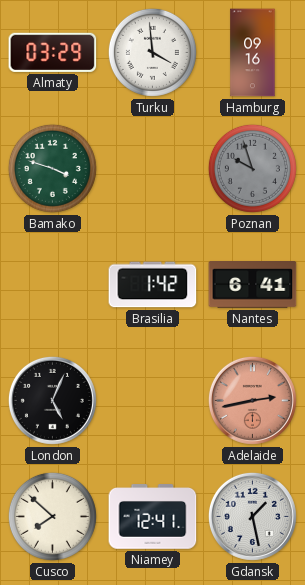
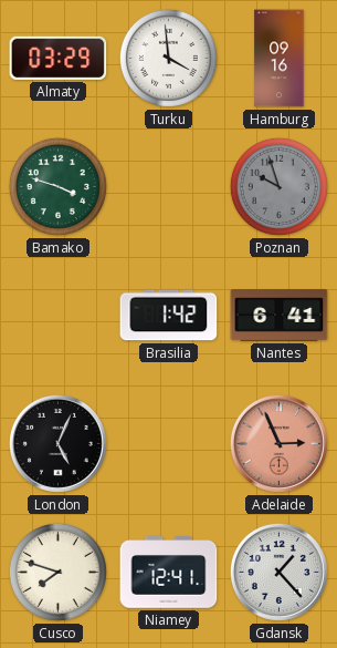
Adelaide: 2:43 -> 2:56 (278, 443)
Cusco: 7:52 -> 7:48 (57, 572)
Gdansk: 1:28 -> 1:23 (278, 572)
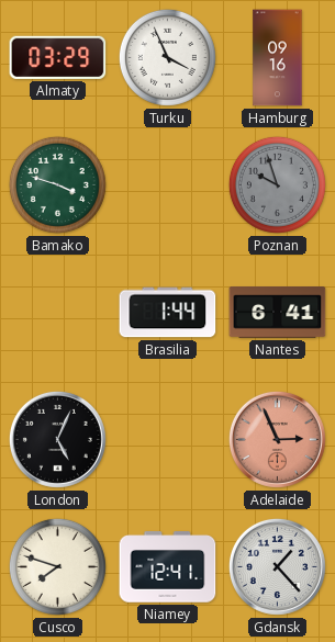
Turku: 3:59 -> 3:56 (167, 57)
Brasilia: 1:42 -> 1:44 (168, 313)
